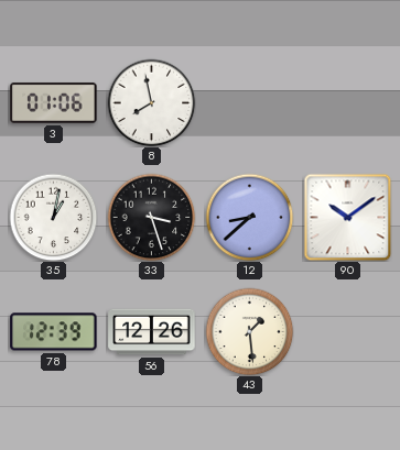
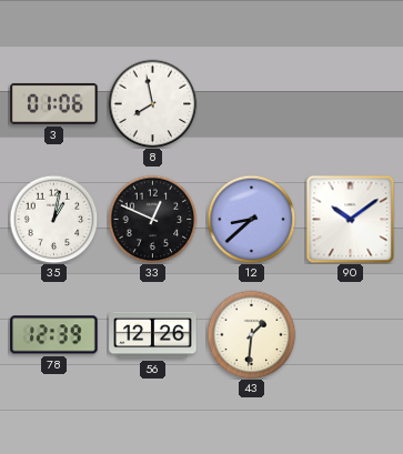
33: 3:27 -> 12:49 (152, 219)
43: 1:29 -> 1:31 (251, 334)
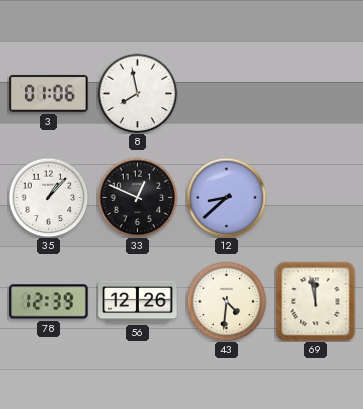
35: 1:02 -> 1:07 (48, 197)
90: 10:09 -> none (350, 219)
43: 1:31 -> 4:31 (226, 301)
69: none -> 11:58 (315, 301)
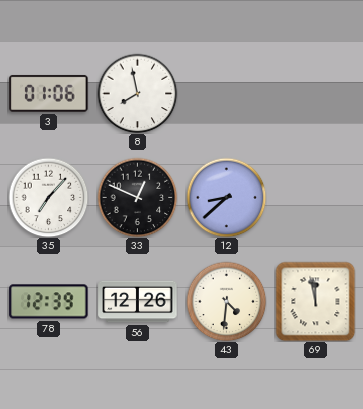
35: 1:07 -> 7:07 (48, 197)
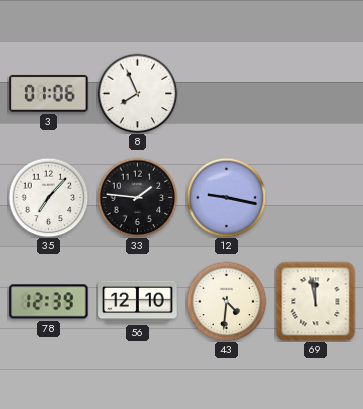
8: 7:58 -> 7:56 (137, 93)
33: 12:49 -> 1:46 (137, 197)
12: 8:38 -> 9:17 (226, 197)
56: 12:26 -> 12:10 (138, 302)
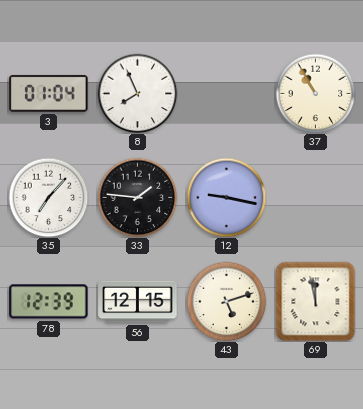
3: 01:06 -> 01:04 (49, 93)
37: none -> 10:55 (315, 93)
56: 12:10 -> 12:15 (138, 302)
43: 4:31 -> 5:12 (226, 301)
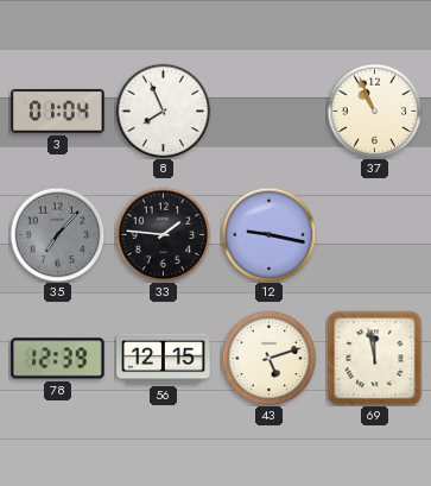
37: 10:55 -> 10:56 (374, 111)
35 dial: white -> grey (57, 234)
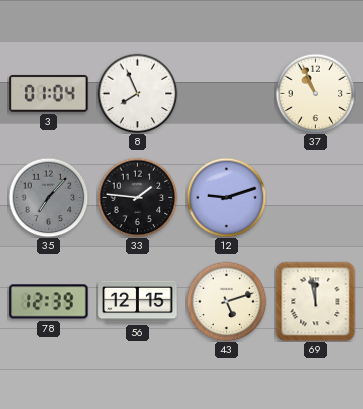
12: 9:17 -> 9:12 (226, 197)
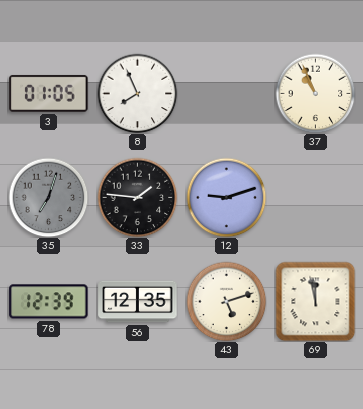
3: 01:04 -> 01:05 (49, 93)
35: 7:07 -> 7:03 (48, 197)
56: 12:15 -> 12:35 (138, 302)
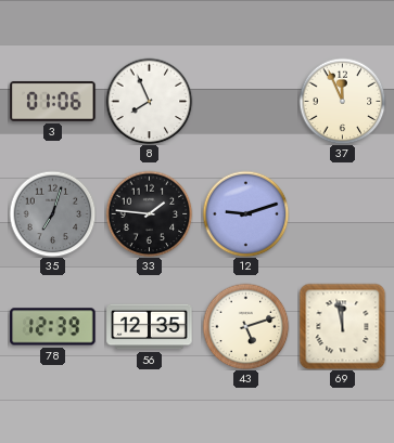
3: 01:05 -> 01:06 (53, 101)
37: 10:56 -> 11:56 (342, 101)
